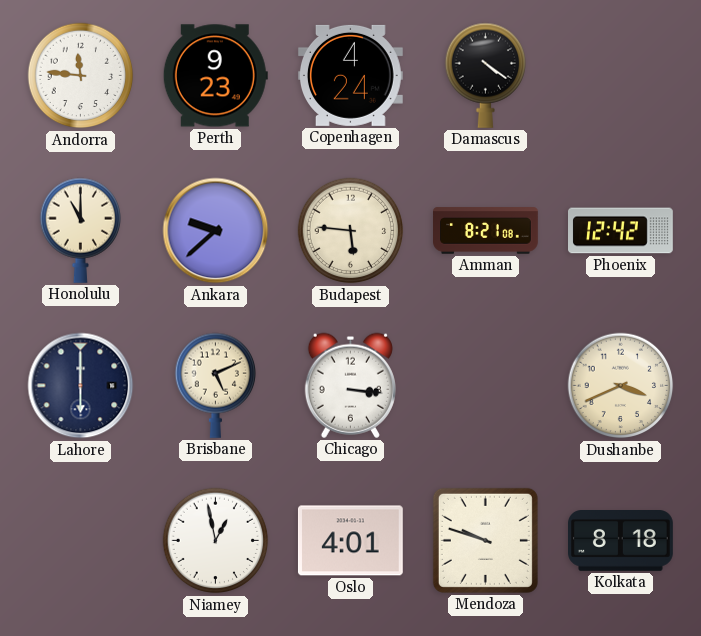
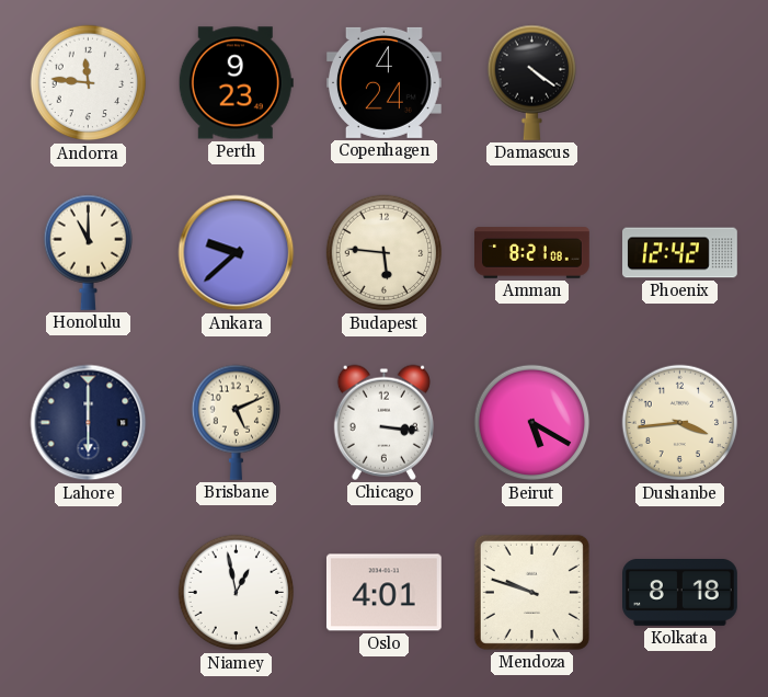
Beirut: none -> 5:20 (532, 423)
Dushanbe: 3:41 -> 3:44 (680, 423)
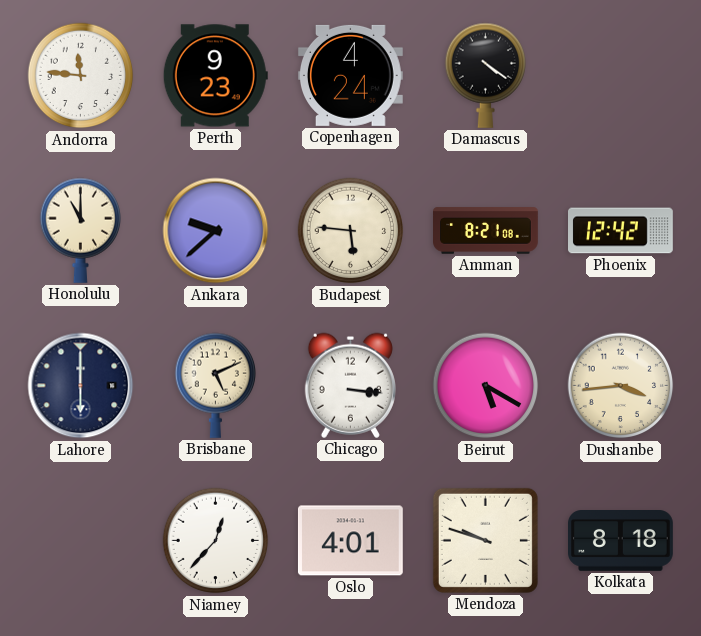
Niamey: 12:58 -> 12:37 (216, 541)
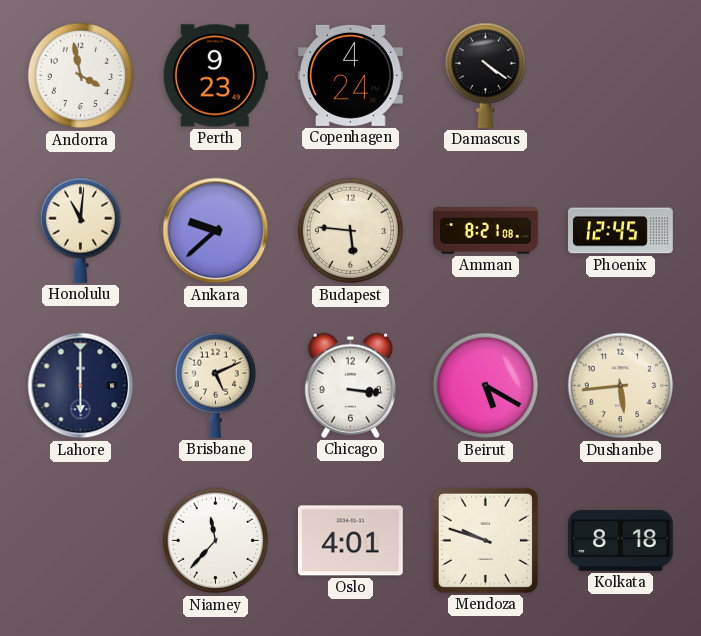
Andorra: 11:46 -> 3:58 (81, 76)
Honolulu: 11:00 -> 11:01 (80, 230)
Phoenix: 12:42 -> 12:45 (621, 231)
Dushanbe: 3:44 -> 5:44 (621, 386)
Niamey: 12:37 -> 11:37 (216, 541)
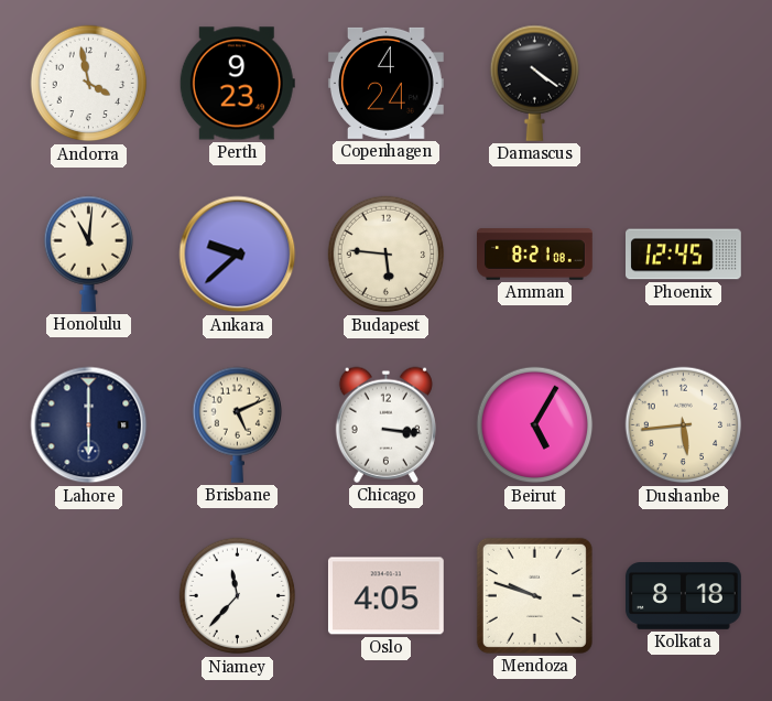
Beirut: 5:20 -> 5:05 (535, 425)
Oslo: 4:01 -> 4:05 (385, 596)
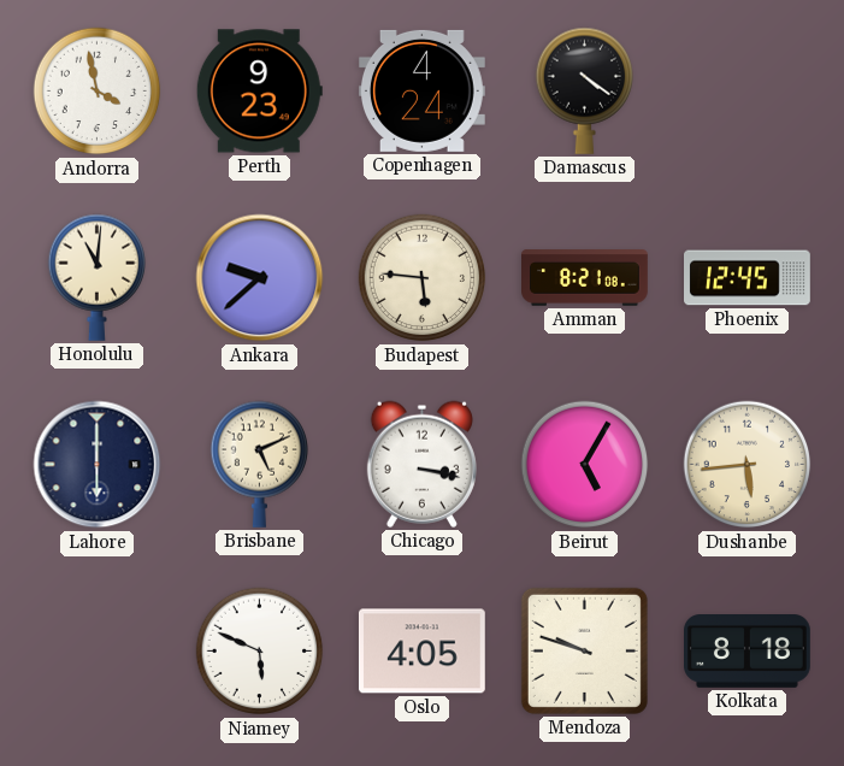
Chicago: 3:16 -> 3:17 (421, 464)
Niamey: 11:37 -> 5:49 (260, 652)
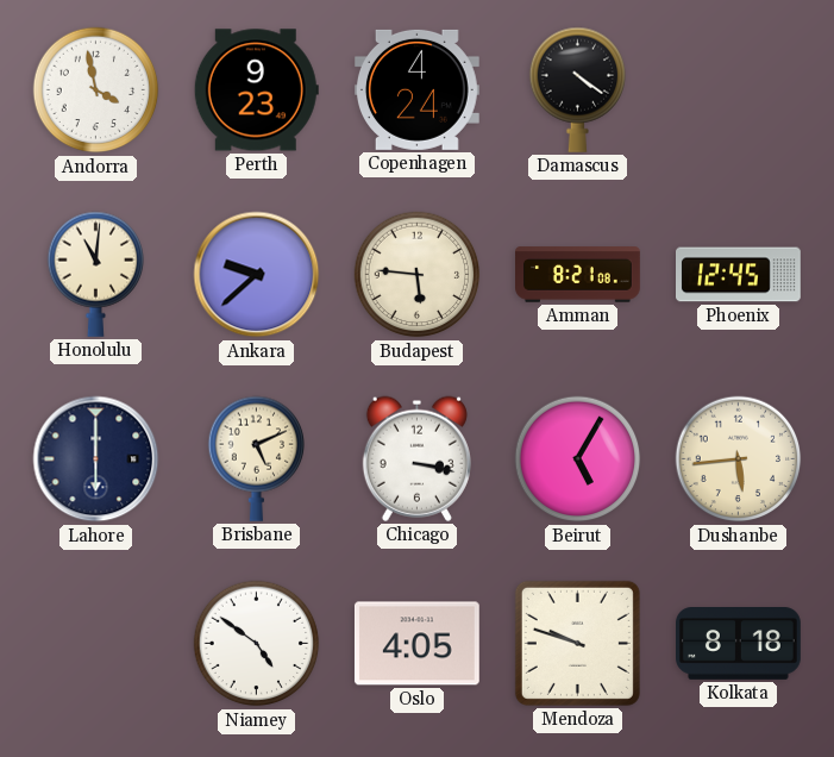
Niamey: 5:49 -> 4:51 (257, 644)
